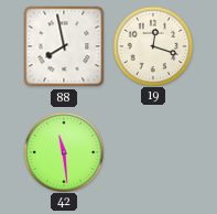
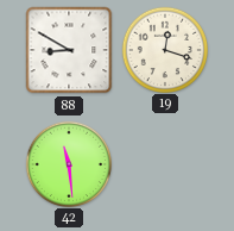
88: 7:58 -> 8:50 (69, 50)
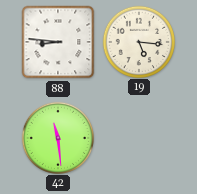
88: 8:50 -> 8:46 (58, 42)
19: 12:18 -> 5:16 (138, 41)
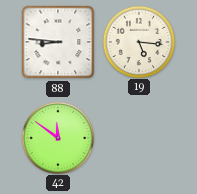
42: 11:29 -> 11:51 (57, 137)
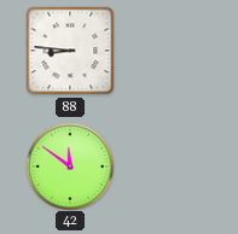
19: 5:16 -> none (138, 41)
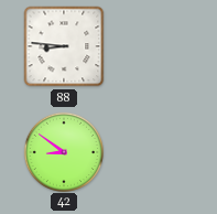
42: 11:51 -> 8:51 (63, 151)
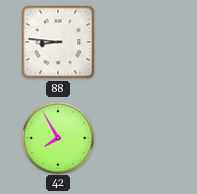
42: 8:51 -> 7:55 (57, 137)
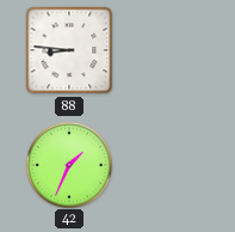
42: 7:55 -> 1:34 (68, 164)
